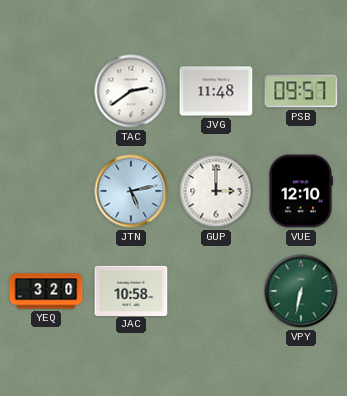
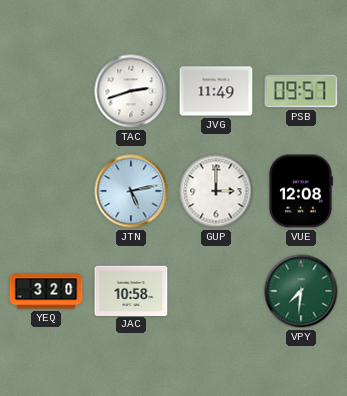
TAC: 2:39 -> 2:42 (131, 91)
JVG: 11:48 -> 11:49 (216, 91)
VUE: 12:10 -> 12:08 (301, 191)
VPY: 6:32 -> 7:31 (301, 291)
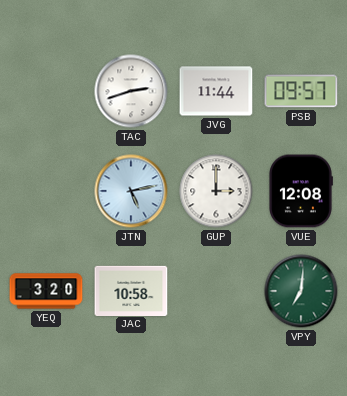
JVG: 11:49 -> 11:44 (216, 91)
VPY: 7:31 -> 7:01 (301, 291)
